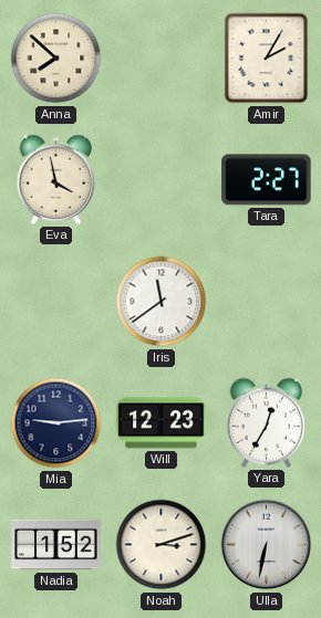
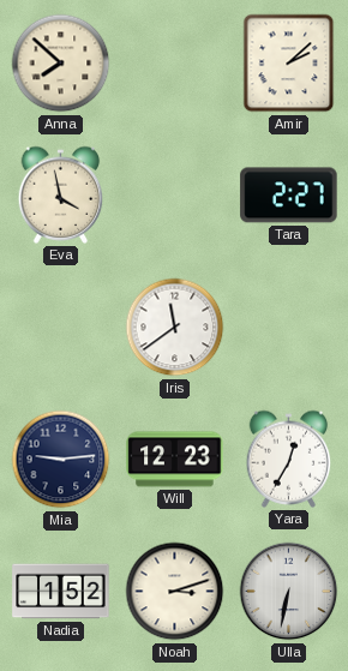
Amir: 2:05 -> 2:08 (289, 64)
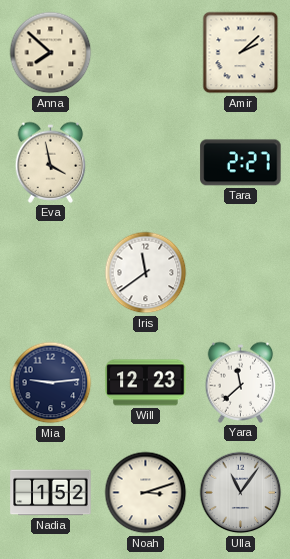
Yara: 12:35 -> 11:38 (241, 382)
Ulla: 6:32 -> 11:06 (241, 493)
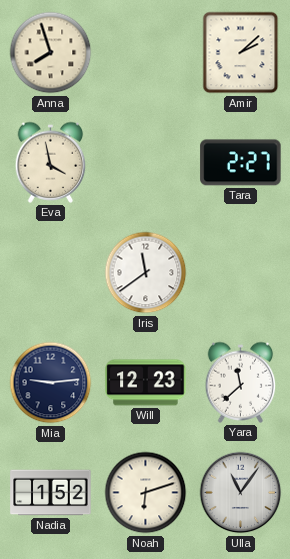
Anna: 7:52 -> 7:57 (51, 53)
Noah: 3:12 -> 6:12 (146, 493)
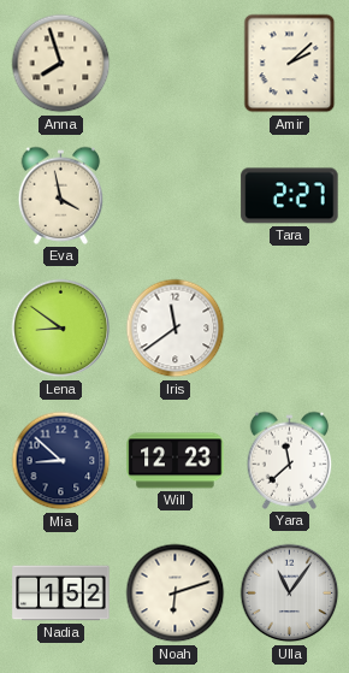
Lena: none -> 8:51 (61, 329)
Mia: 9:14 -> 8:52 (61, 461)
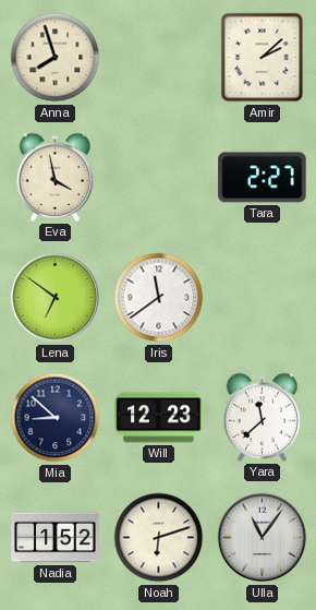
Lena: 8:51 -> 6:51 (56, 298)
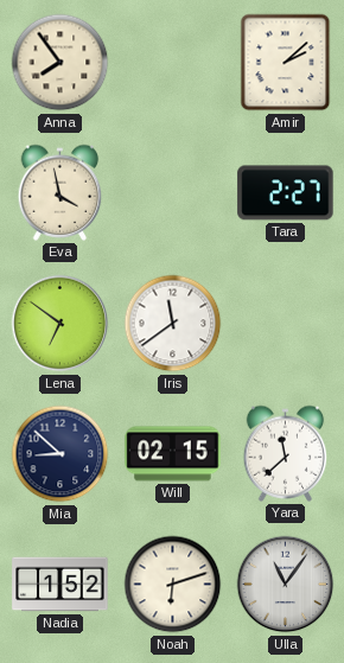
Anna: 7:57 -> 7:54 (60, 63)
Will: 12:23 -> 02:15 (173, 454)
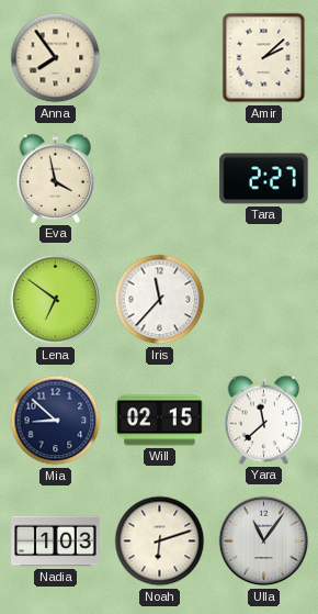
Iris: 11:39 -> 11:37 (160, 300)
Nadia: 1:52 -> 1:03 (56, 542)
